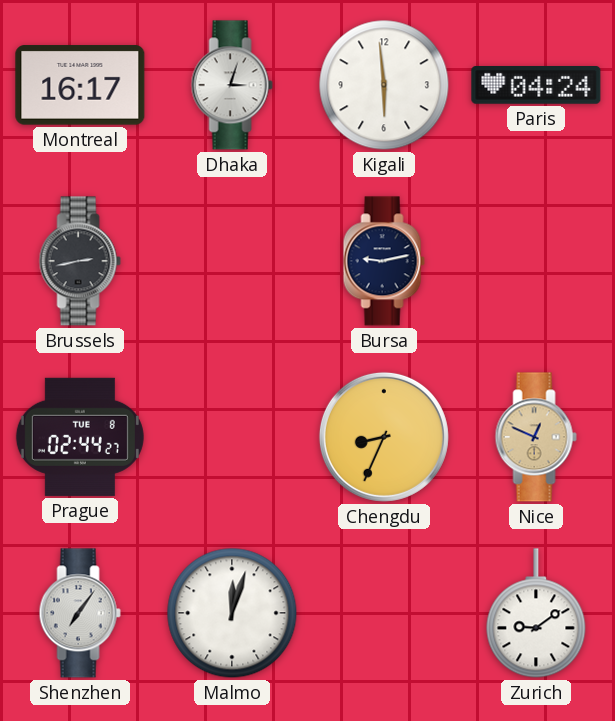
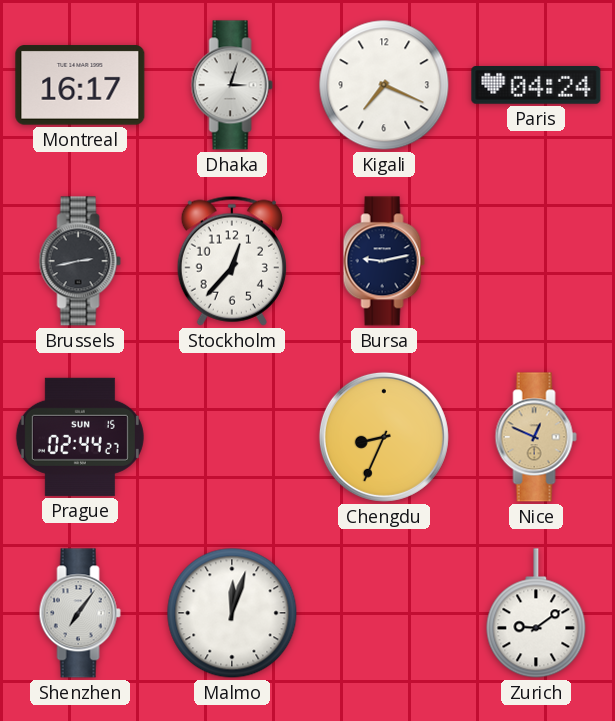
Kigali: 5:59 -> 7:19 (384, 85)
Stockholm: none -> 12:37 (232, 261)
Prague date: TUE 8 -> SUN 15 (80, 437)
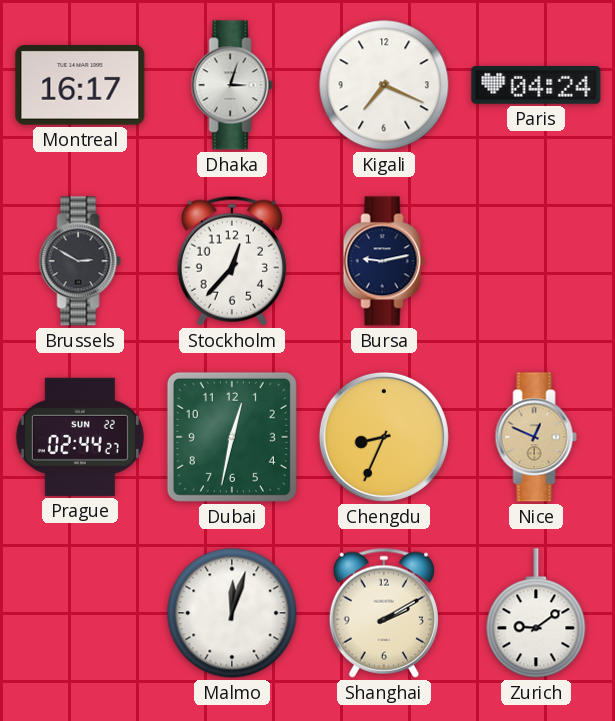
Brussels: 2:43 -> 2:50 (80, 261)
Prague date: SUN 15 -> SUN 22 (80, 437)
Dubai: none -> 12:32 (232, 437)
Shenzhen: 7:06 -> none (80, 613)
Shanghai: none -> 2:10 (384, 613)
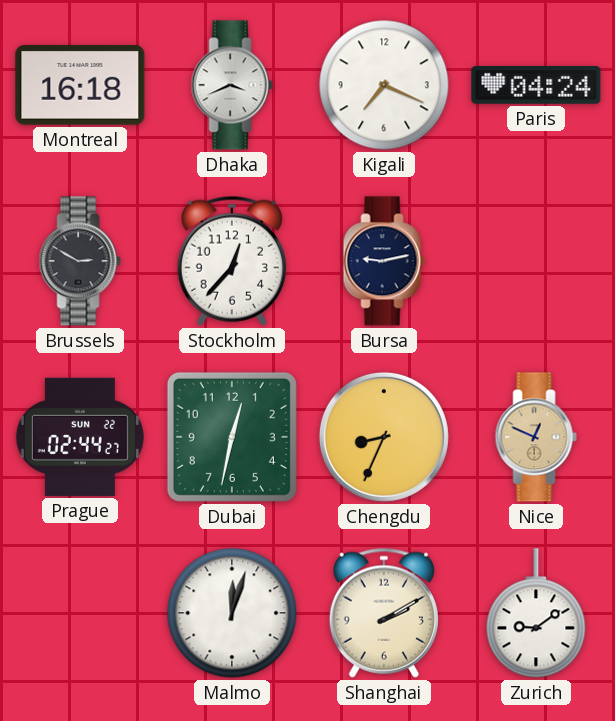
Montreal: 16:17 -> 16:18 (80, 85)
Dhaka: 3:03 -> 3:41 (232, 85)
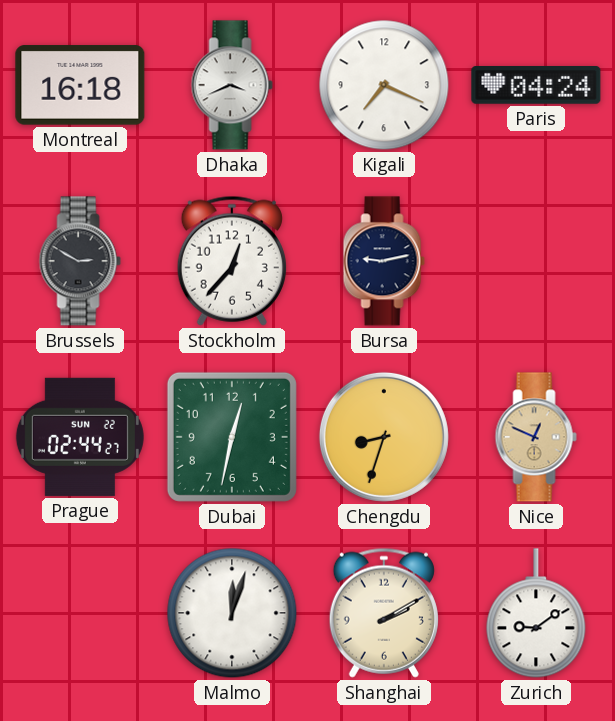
Chengdu: 8:34 -> 8:33 (384, 437)
